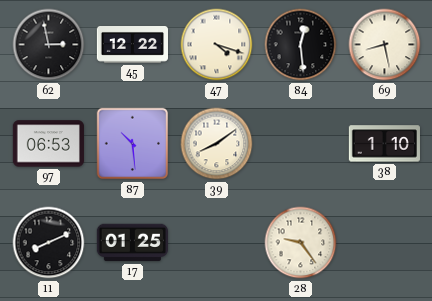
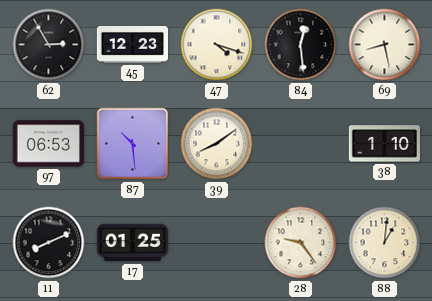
62: 2:58 -> 2:55 (49, 45)
45: 12:22 -> 12:23 (132, 45)
88: none -> 1:01 (385, 243)
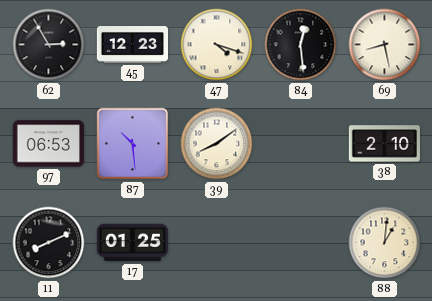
38: 1:10 -> 2:10 (384, 144)
28: 9:24 -> none (301, 243)
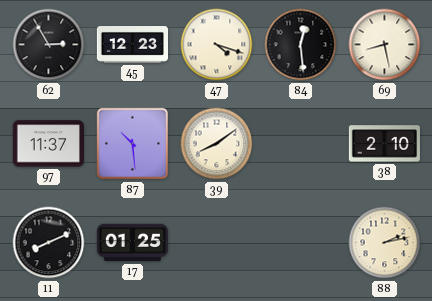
97: 06:53 -> 11:37 (48, 144)
88: 1:01 -> 2:13 (385, 243)
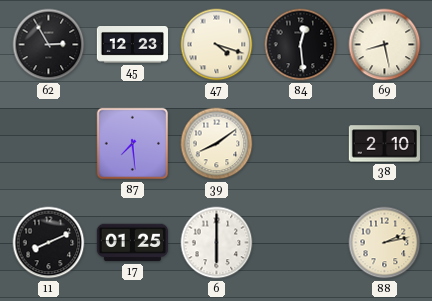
97: 11:37 -> none (48, 144)
87: 10:29 -> 7:29 (133, 144)
6: none -> 6:00 (217, 243)
